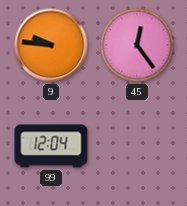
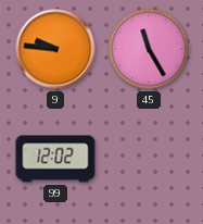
45: 12:24 -> 11:25 (149, 49)
99: 12:04 -> 12:02 (55, 159)
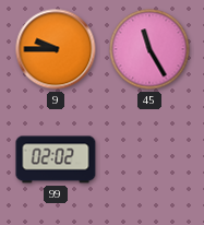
9: 9:46 -> 9:45 (56, 49)
99: 12:02 -> 02:02 (56, 159)
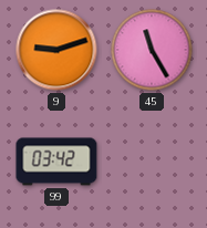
9: 9:45 -> 9:12 (56, 50)
99: 02:02 -> 03:42 (56, 162)
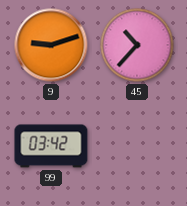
45: 11:25 -> 10:37 (137, 45)
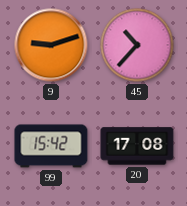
99: 03:42 -> 15:42 (51, 146)
20: none -> 17:08 (137, 146)
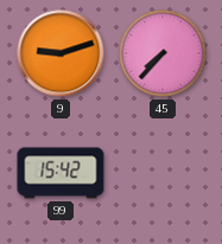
45: 10:37 -> 7:37 (163, 53)
20: 17:08 -> none (137, 146)
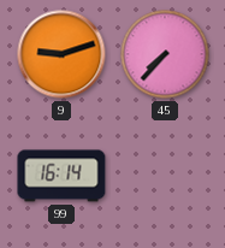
99: 15:42 -> 16:14 (61, 176)
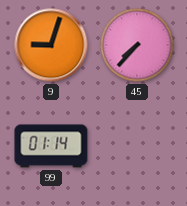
9: 9:12 -> 9:03 (51, 45)
99: 16:14 -> 01:14 (51, 146)
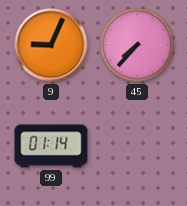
9: 9:03 -> 9:04 (51, 45)
